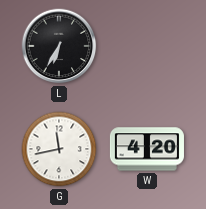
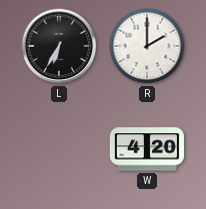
R: none -> 2:00 (147, 46)
G: 11:43 -> none (59, 149)
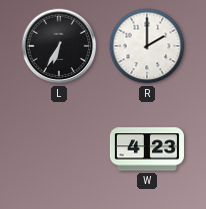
W: 4:20 -> 4:23 (147, 149)
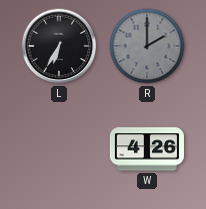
R dial: white -> grey (147, 46)
W: 4:23 -> 4:26 (147, 149)
